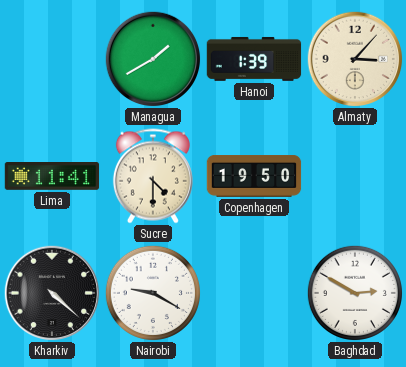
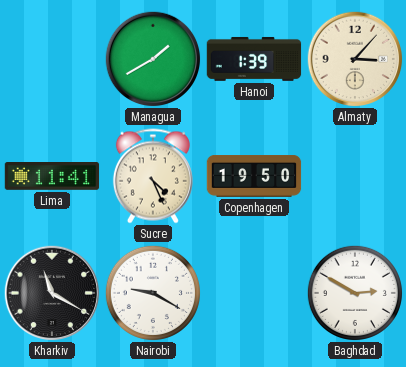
Sucre: 4:30 -> 4:26 (153, 176)
Kharkiv: 4:22 -> 11:20 (52, 293)
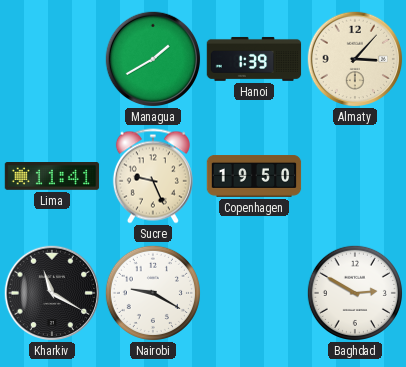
Sucre: 4:26 -> 9:26 (153, 176)
